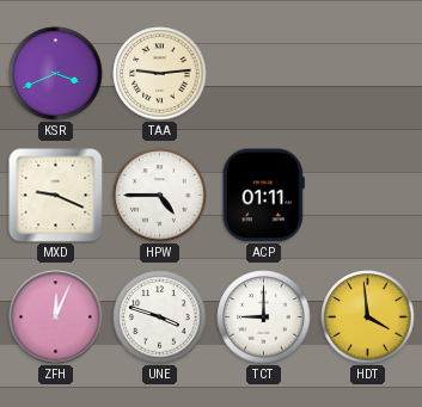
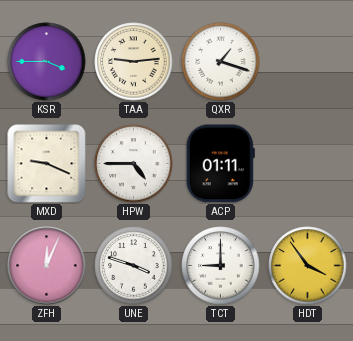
KSR: 3:41 -> 3:45 (47, 62)
QXR: none -> 1:18 (221, 62)
HDT: 3:59 -> 3:54 (308, 266)
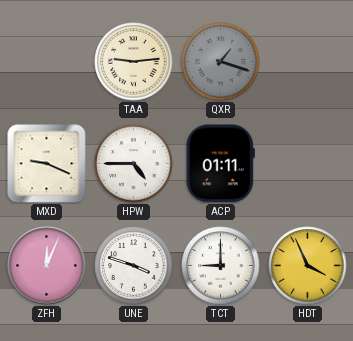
KSR: 3:45 -> none (47, 62)
QXR dial: white -> grey (221, 62)
HDT: 3:54 -> 3:56 (308, 266)
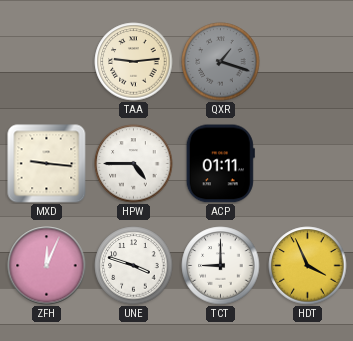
MXD: 9:19 -> 9:16 (47, 164)
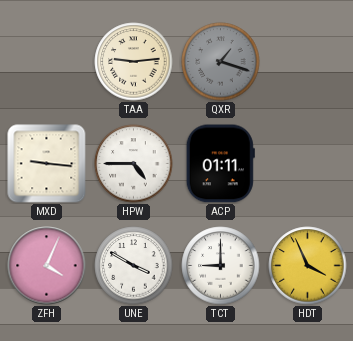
ZFH: 12:04 -> 4:04 (47, 266)
UNE: 3:48 -> 3:50 (134, 266)
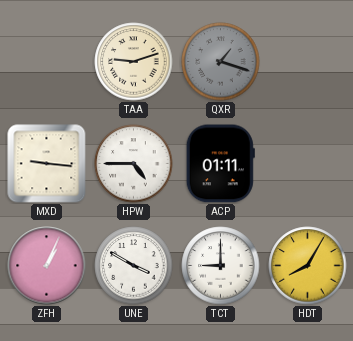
TAA: 9:14 -> 9:12 (134, 62)
ZFH: 4:04 -> 1:04 (47, 266)
HDT: 3:56 -> 8:05 (308, 266)
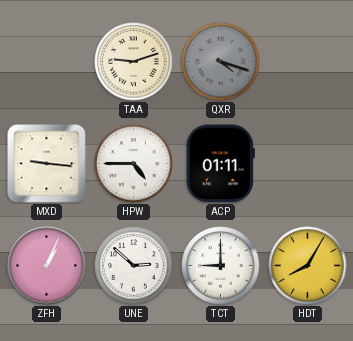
QXR: 1:18 -> 4:18 (221, 62)
UNE: 3:50 -> 2:52 (134, 266)
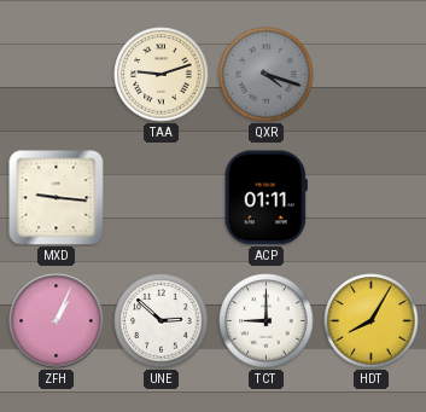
HPW: 4:45 -> none (134, 164)
